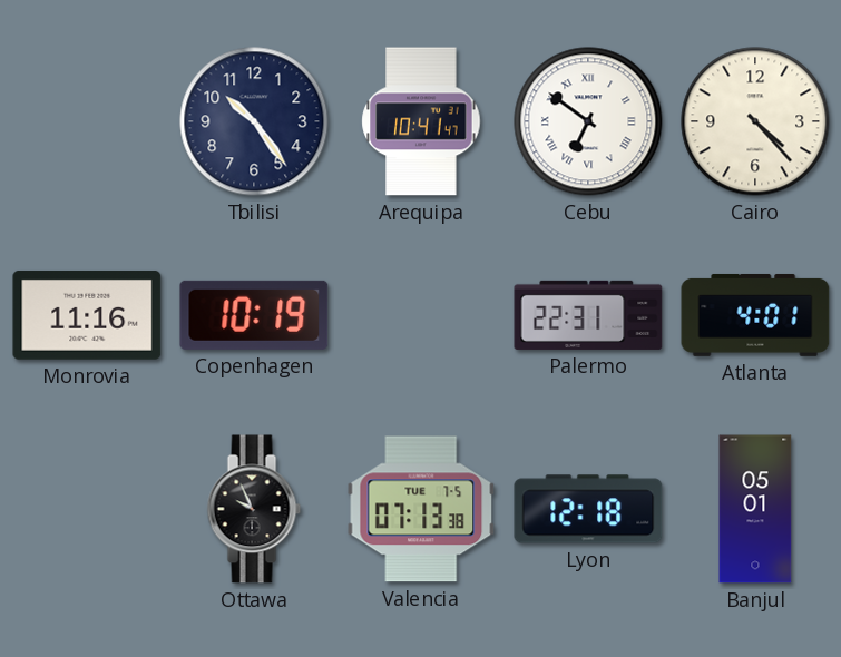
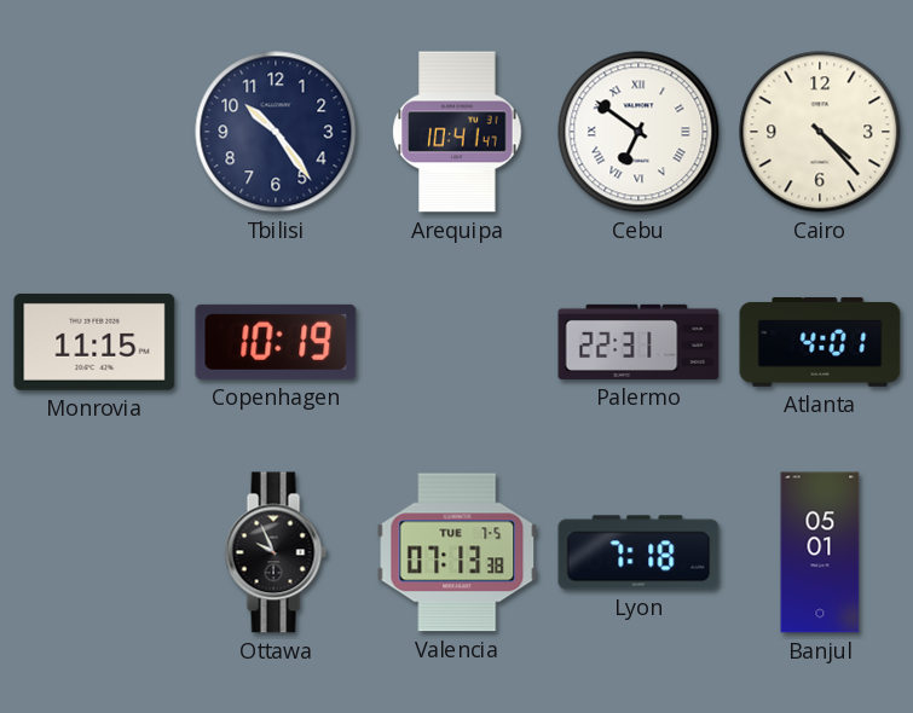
Monrovia: 11:16 -> 11:15 (94, 342)
Lyon: 12:18 -> 7:18 (638, 552)
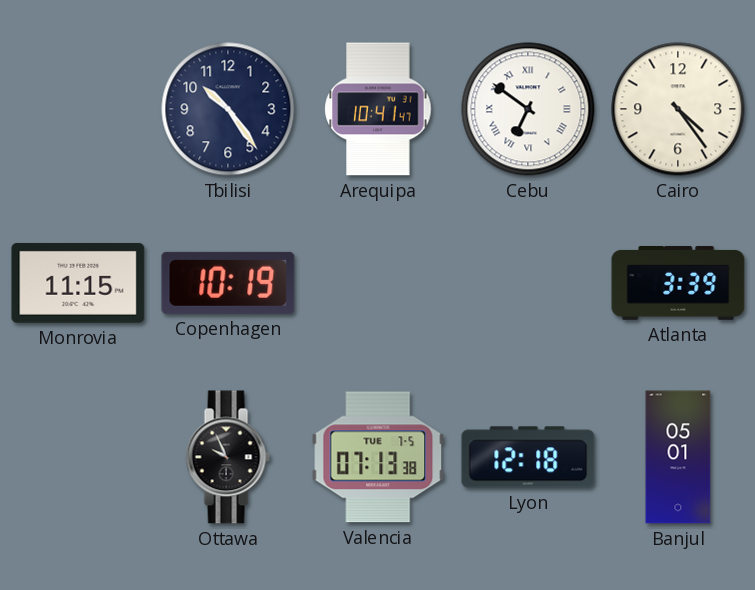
Cairo: 4:23 -> 4:24 (678, 109)
Palermo: 22:31 -> none (638, 342)
Atlanta: 4:01 -> 3:39 (678, 283)
Lyon: 7:18 -> 12:18 (528, 457)
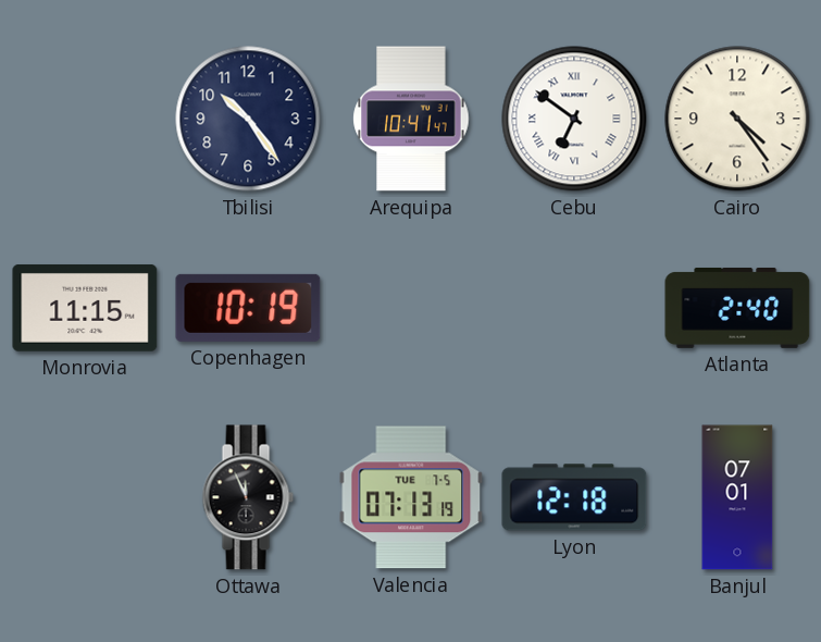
Atlanta: 3:39 -> 2:40 (737, 308)
Ottawa: 9:56 -> 11:56 (248, 497)
Valencia: 07:13:38 -> 07:13:19 (411, 497)
Banjul: 05:01 -> 07:01 (737, 497)
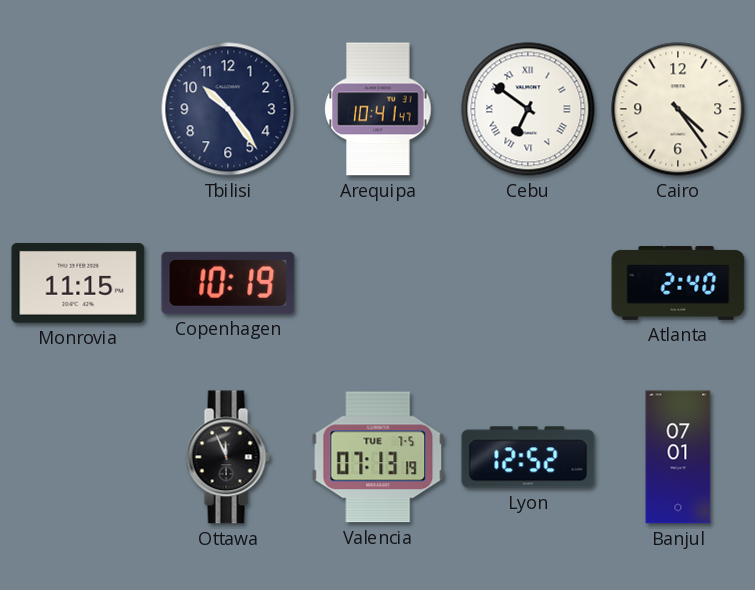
Lyon: 12:18 -> 12:52 (528, 457)
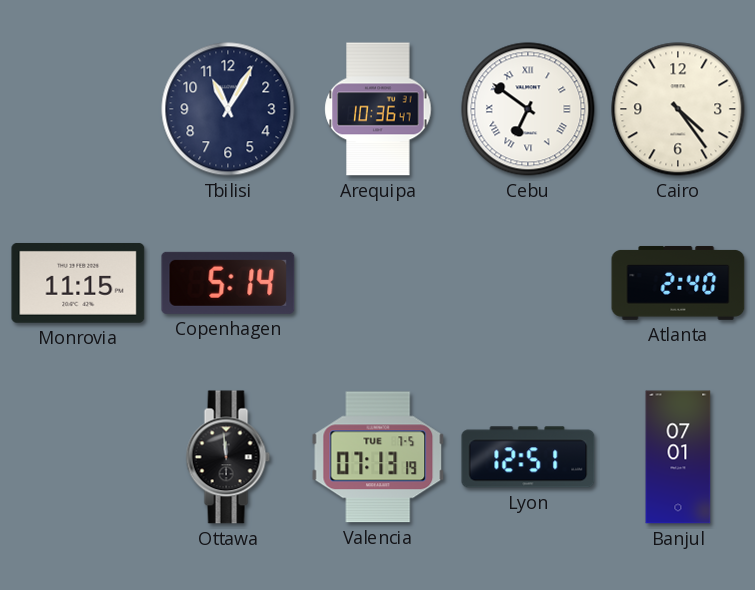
Tbilisi: 10:24 -> 11:05 (228, 109)
Arequipa: 10:41 -> 10:36 (378, 109)
Copenhagen: 10:19 -> 5:14 (228, 283)
Ottawa: 11:56 -> 11:59 (228, 457)
Lyon: 12:52 -> 12:51 (528, 457)
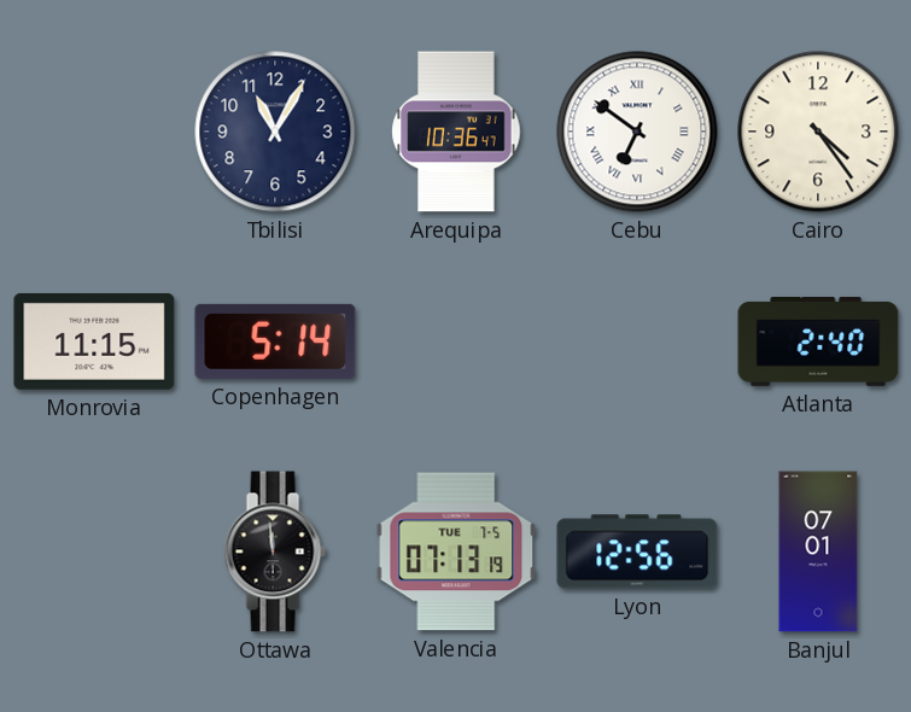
Lyon: 12:51 -> 12:56 (637, 551)
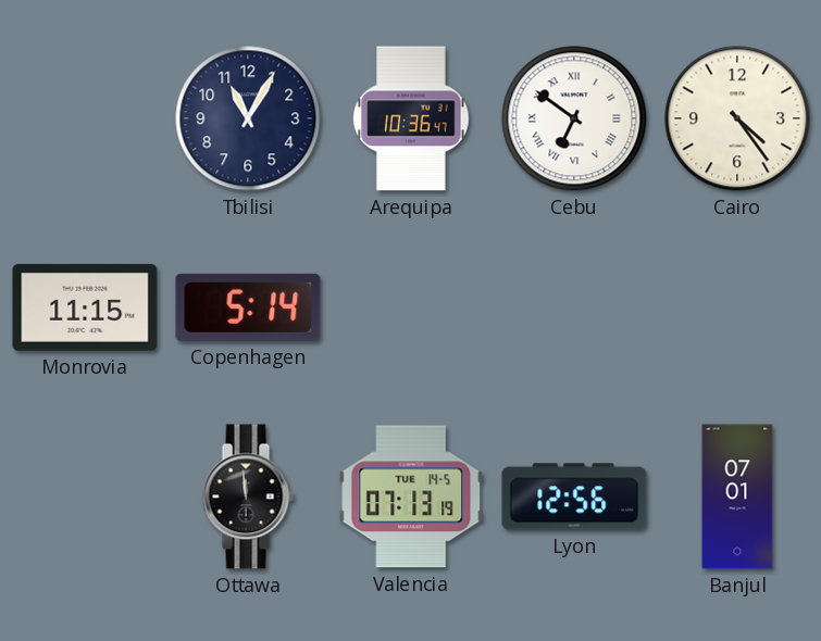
Atlanta: 2:40 -> none (818, 342)
Valencia date: TUE 7-5 -> TUE 14-5 (411, 497)
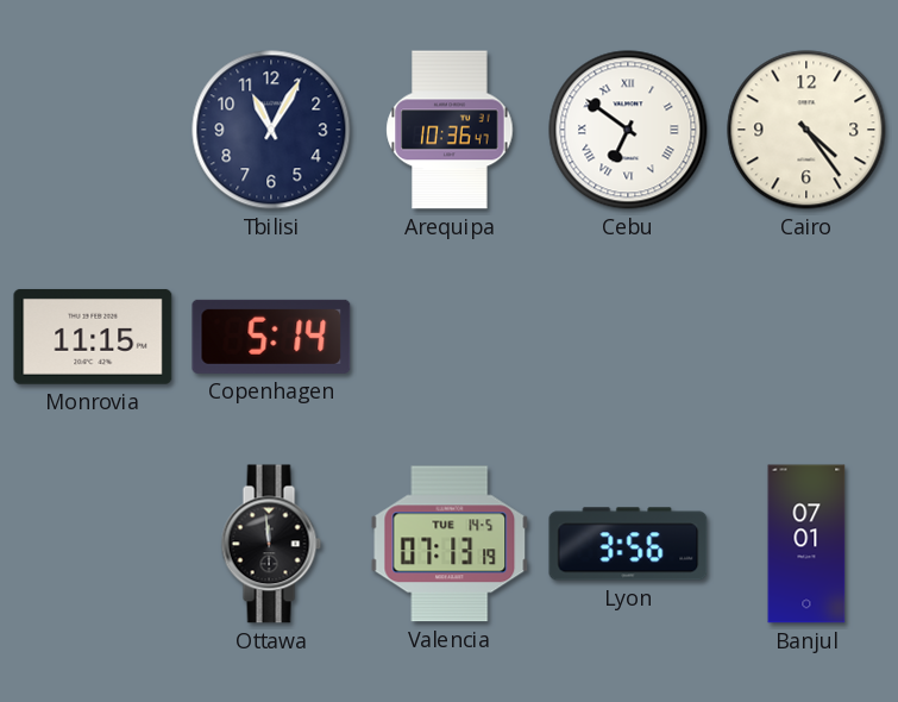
Lyon: 12:56 -> 3:56 (628, 544)
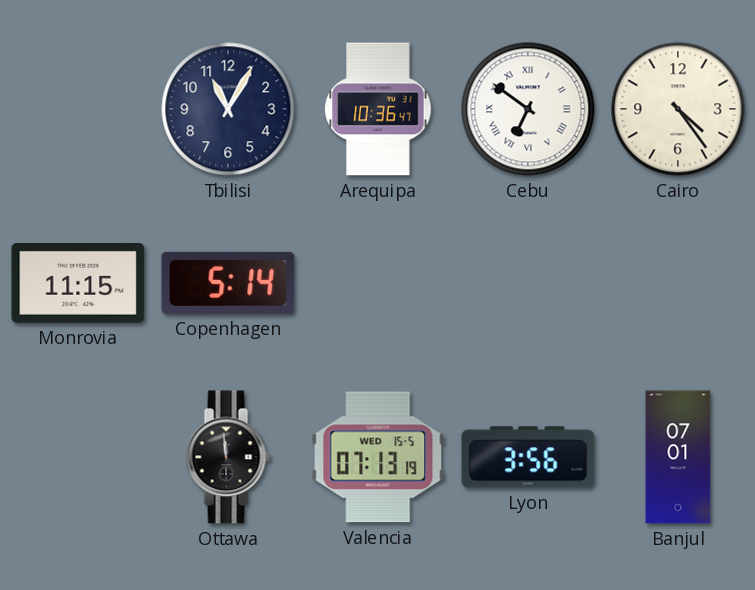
Valencia date: TUE 14-5 -> WED 15-5 (378, 457)
